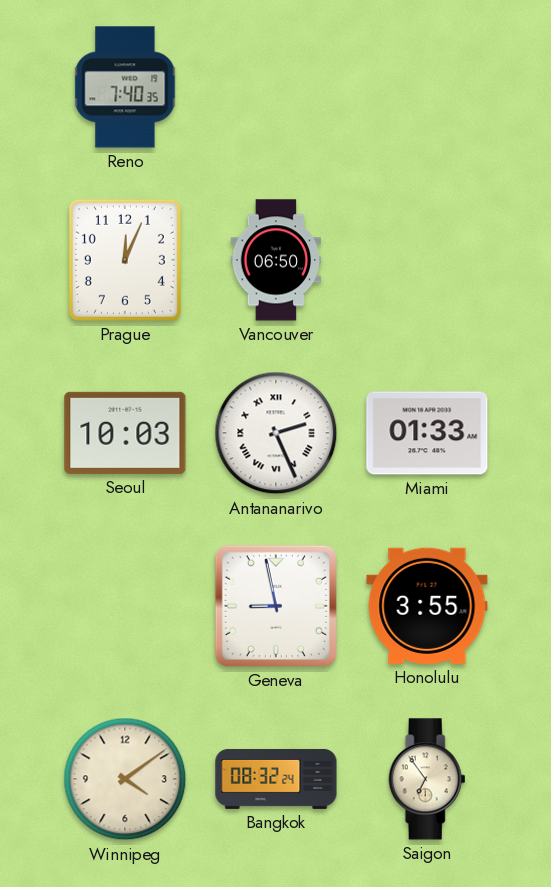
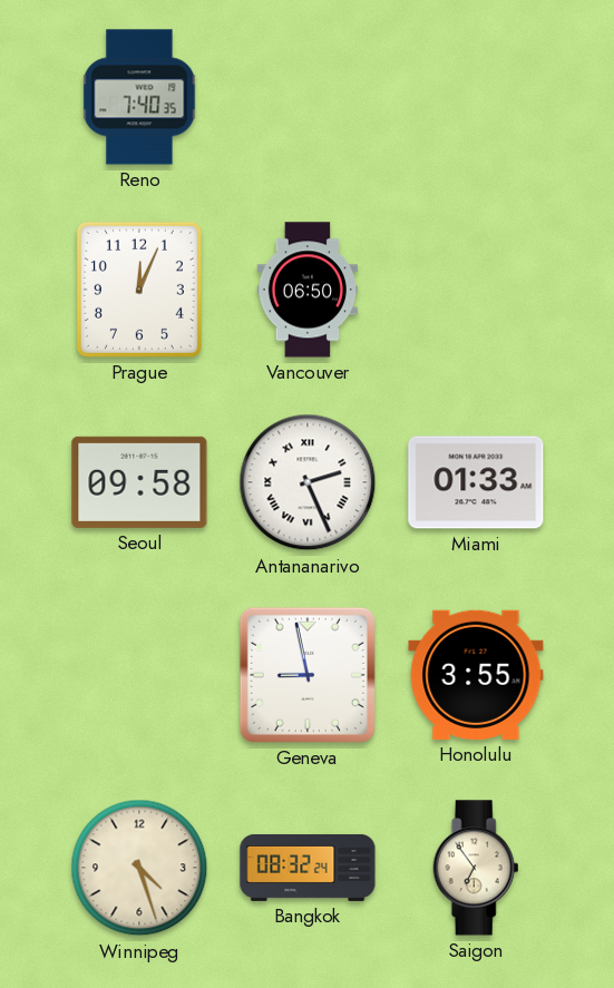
Seoul: 10:03 -> 09:58 (139, 482)
Winnipeg: 4:09 -> 4:27 (139, 868)
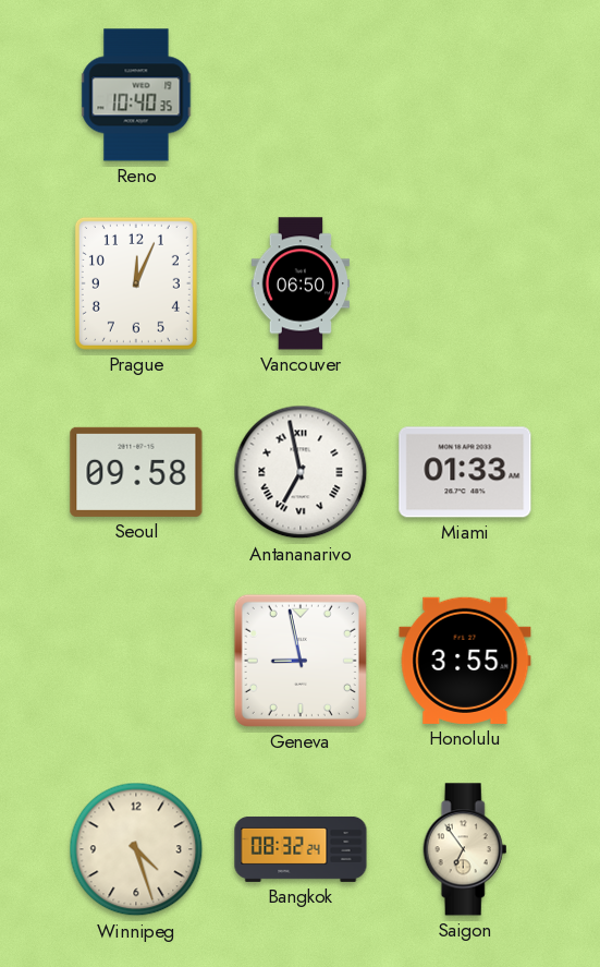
Reno: 7:40 -> 10:40 (136, 95)
Antananarivo: 2:26 -> 6:58 (301, 472)
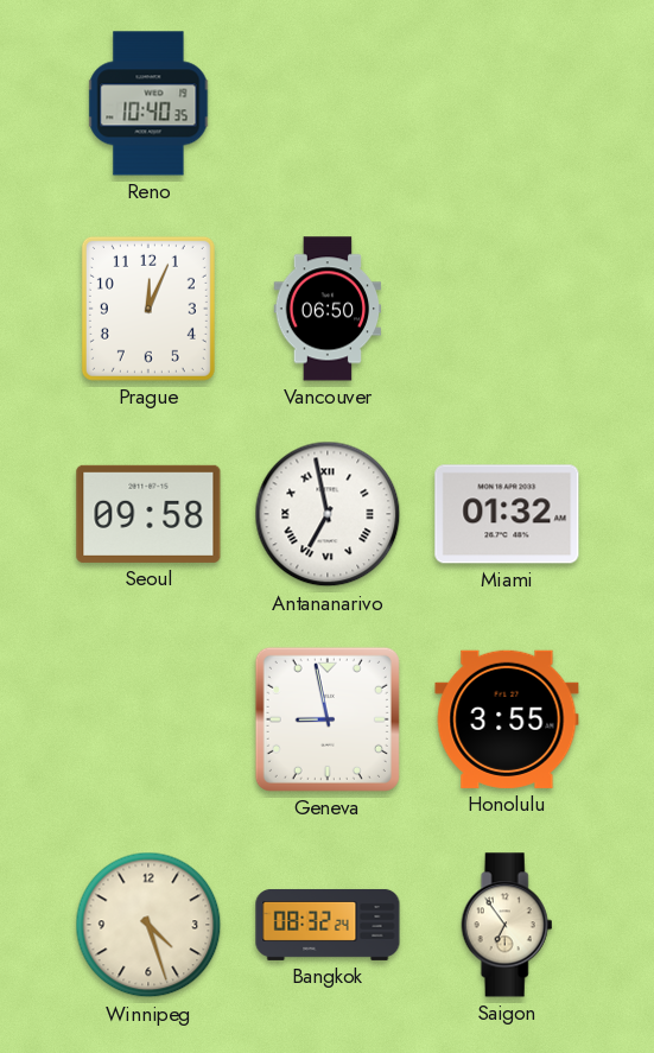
Miami: 01:33 -> 01:32 (507, 514)
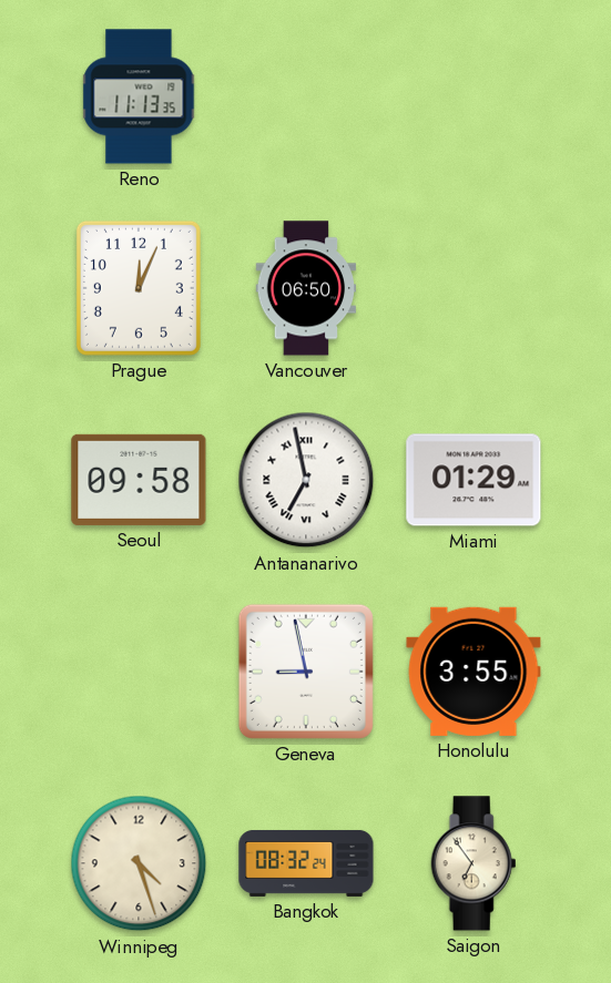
Reno: 10:40 -> 11:13 (139, 96)
Miami: 01:32 -> 01:29 (473, 480)
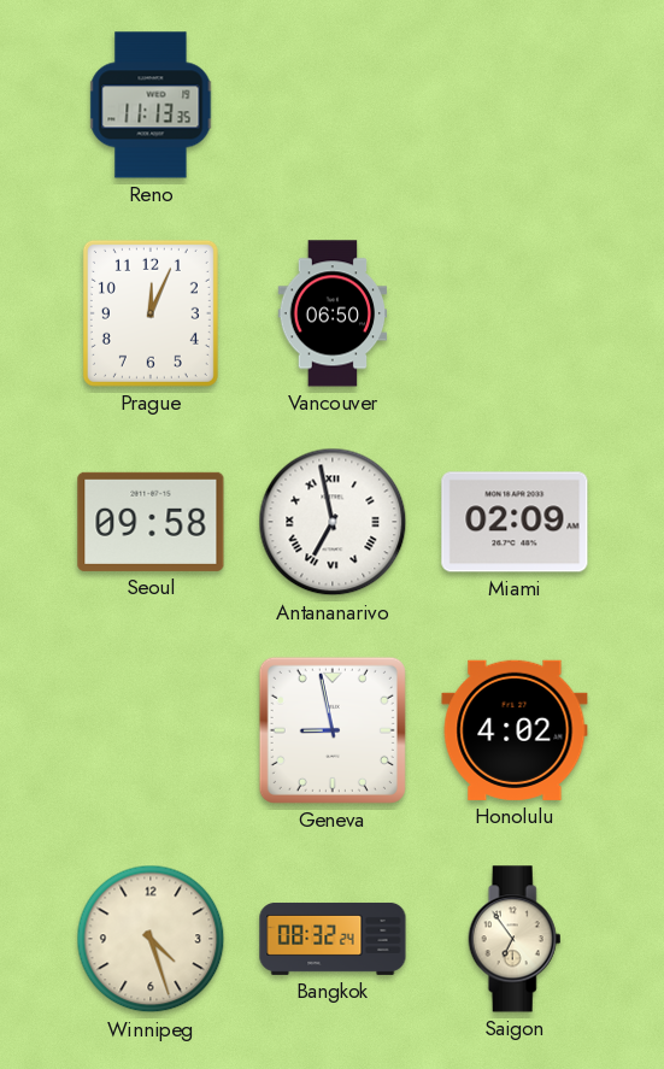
Miami: 01:29 -> 02:09 (515, 522)
Honolulu: 3:55 -> 4:02 (515, 730)
